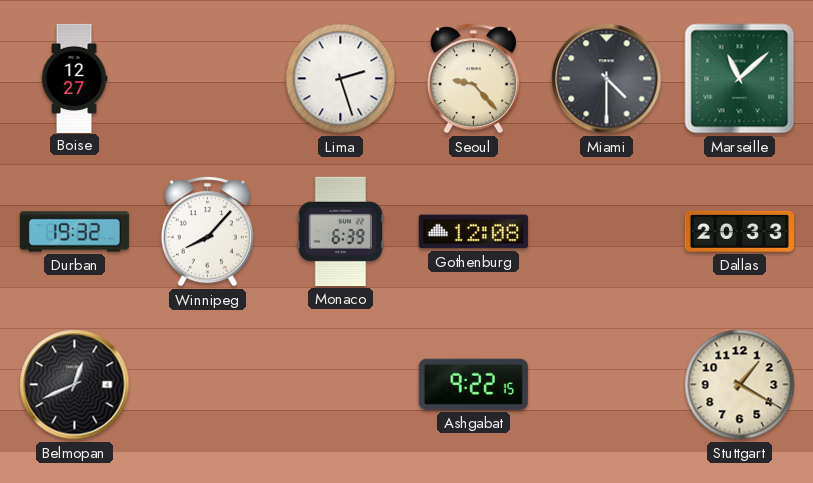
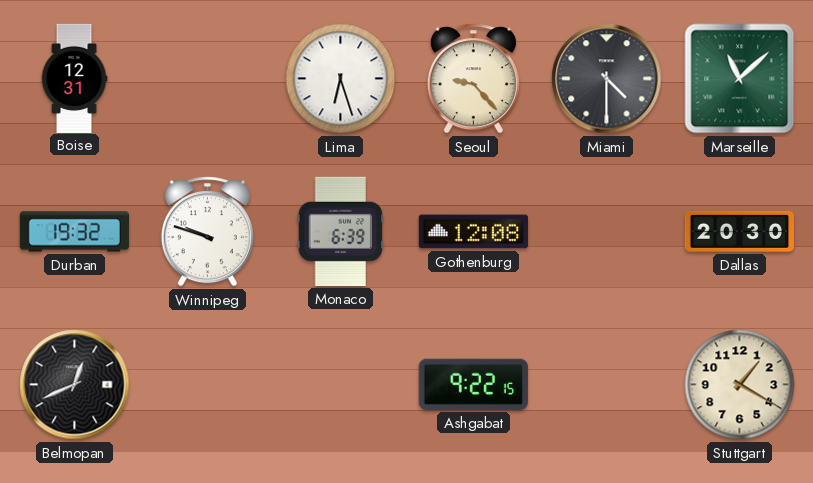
Boise: 12:27 -> 12:31 (74, 78)
Lima: 2:27 -> 6:27 (341, 79)
Winnipeg: 8:07 -> 9:48 (207, 232)
Dallas: 20:33 -> 20:30 (739, 231)
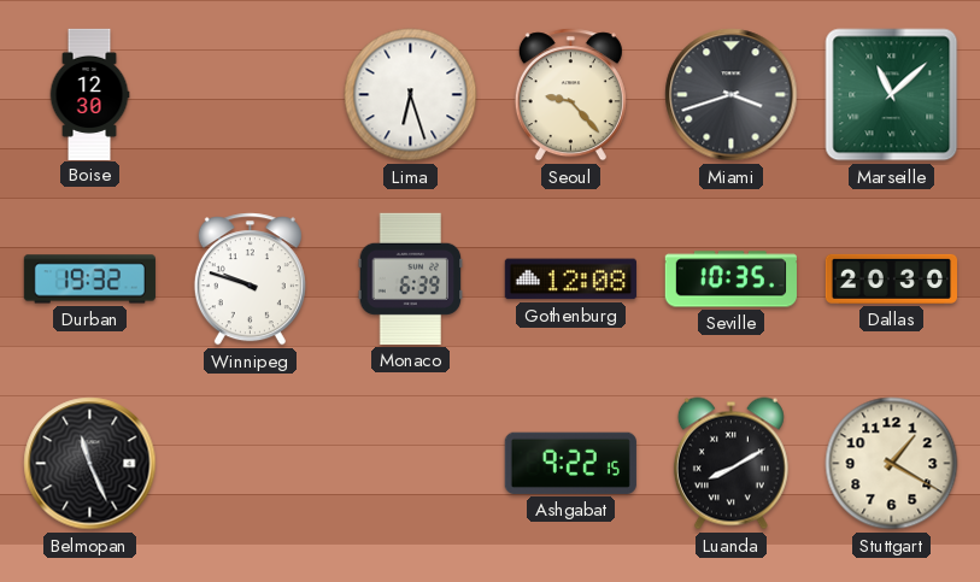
Boise: 12:31 -> 12:30 (89, 94)
Miami: 4:30 -> 3:42 (732, 95)
Seville: none -> 10:35 (730, 280)
Belmopan: 12:41 -> 11:26 (90, 464)
Luanda: none -> 8:10 (730, 464)
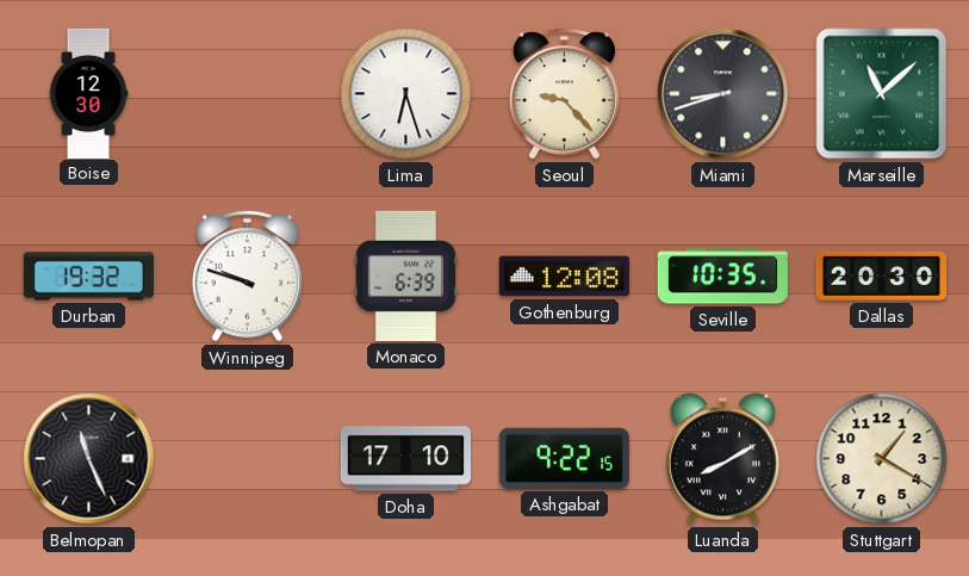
Miami: 3:42 -> 8:42 (723, 94)
Doha: none -> 17:10 (405, 459)
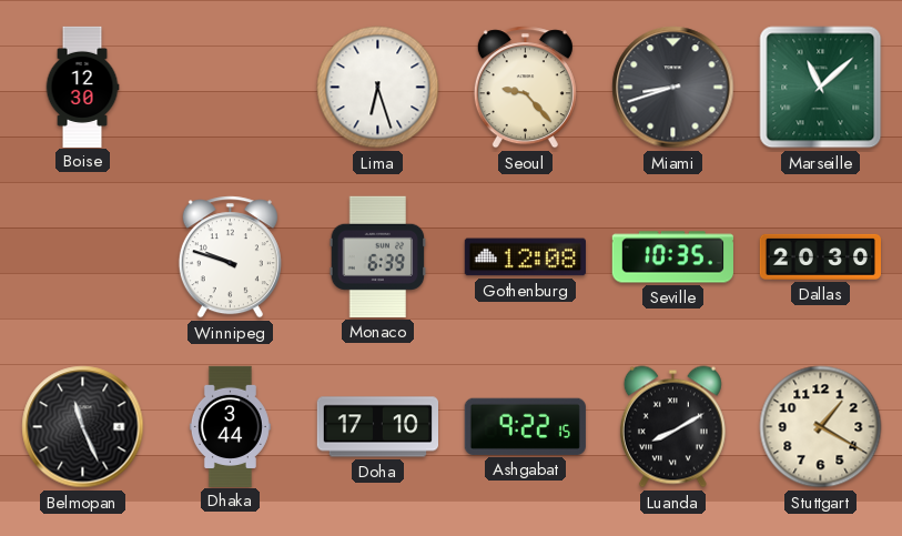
Durban: 19:32 -> none (88, 277)
Dhaka: none -> 3:44 (230, 426)
